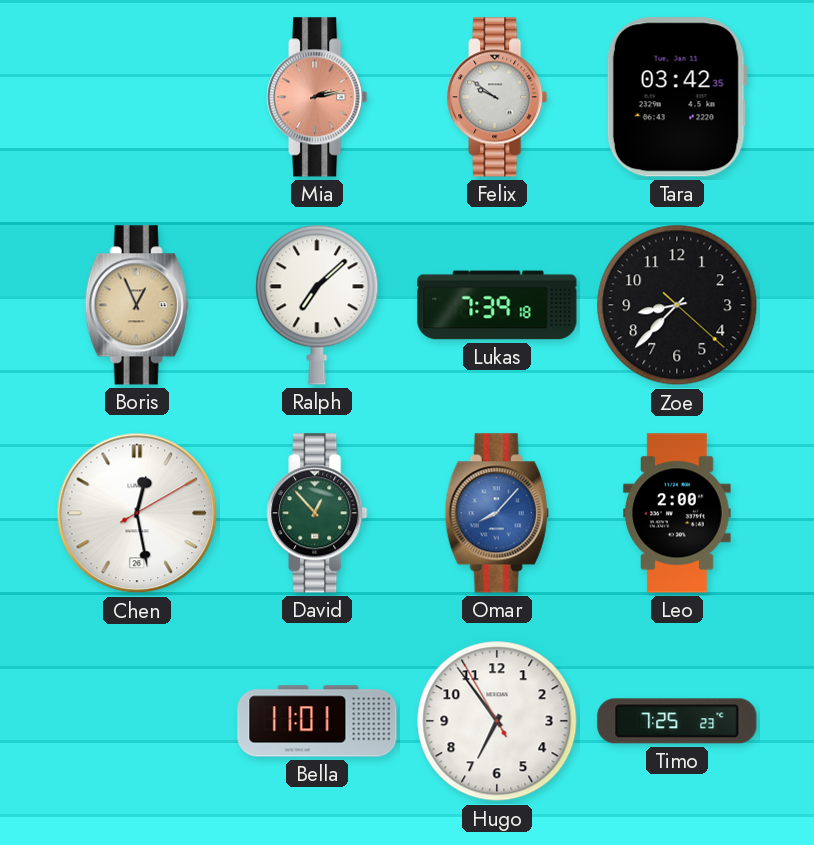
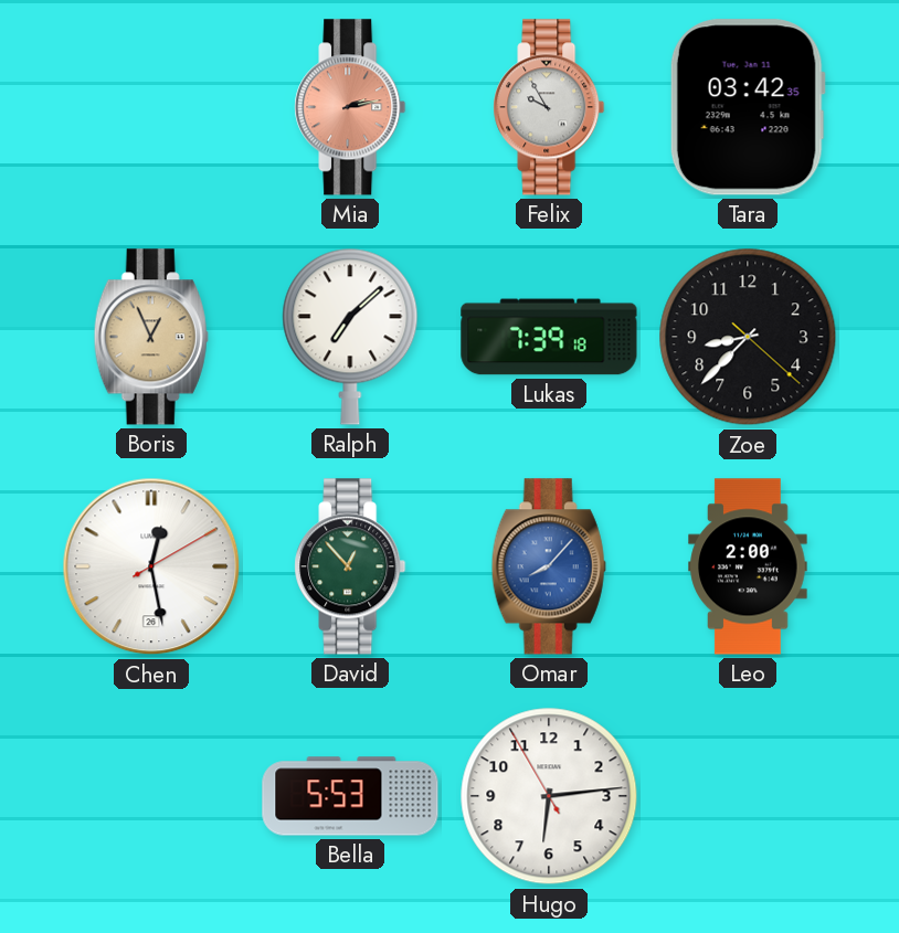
Felix: 9:51 -> 9:55 (549, 107)
Bella: 11:01 -> 5:53 (350, 796)
Hugo: 6:53 -> 6:13 (549, 796)
Timo: 7:25 -> none (677, 721)
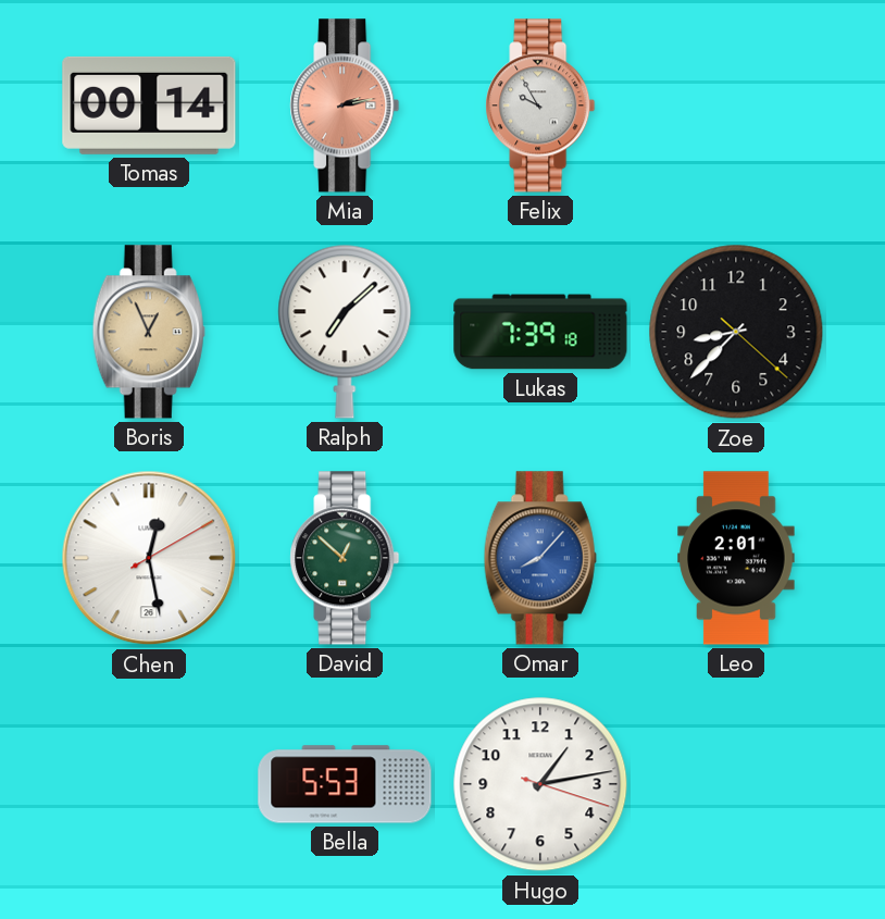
Tomas: none -> 00:14 (149, 105)
Tara: 03:42 -> none (748, 107)
David: 12:53 -> 12:52 (345, 558)
Leo: 2:00 -> 2:01 (736, 558)
Hugo: 6:13 -> 1:13 (540, 784)
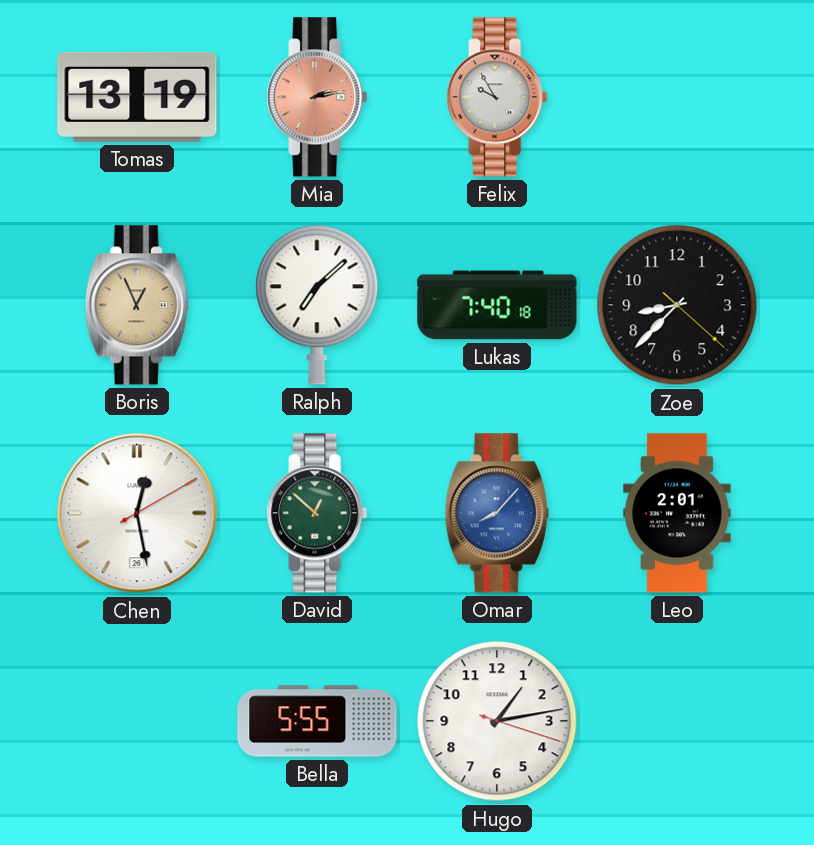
Tomas: 00:14 -> 13:19 (137, 97)
Lukas: 7:39 -> 7:40 (497, 305)
Bella: 5:53 -> 5:55 (317, 721)
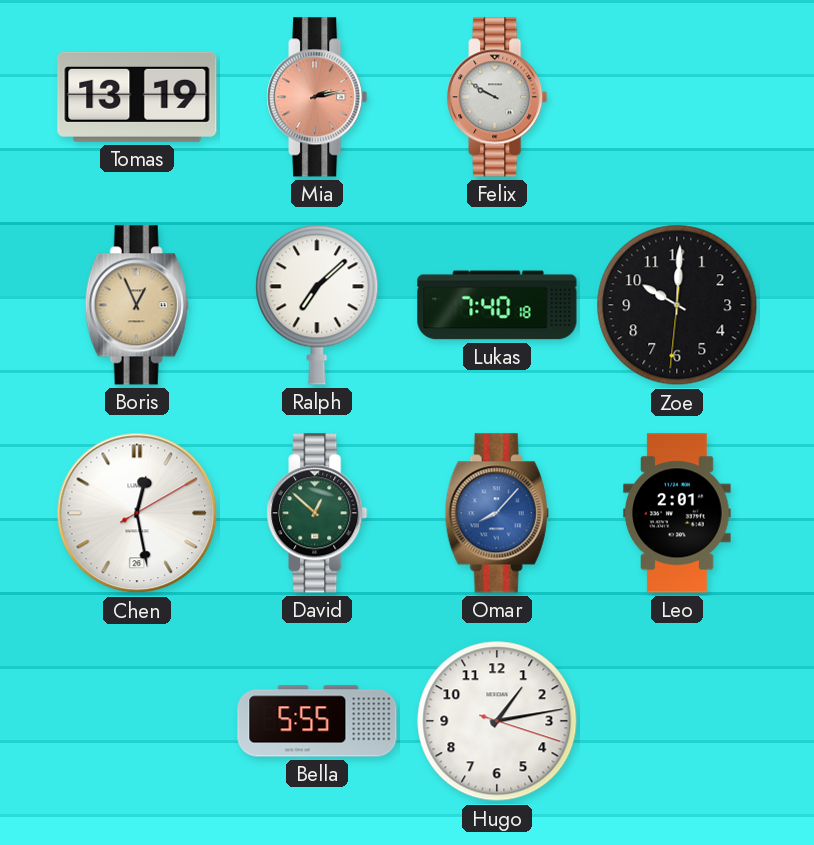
Felix: 9:55 -> 9:50 (497, 97)
Zoe: 8:37 -> 10:00 (677, 305)
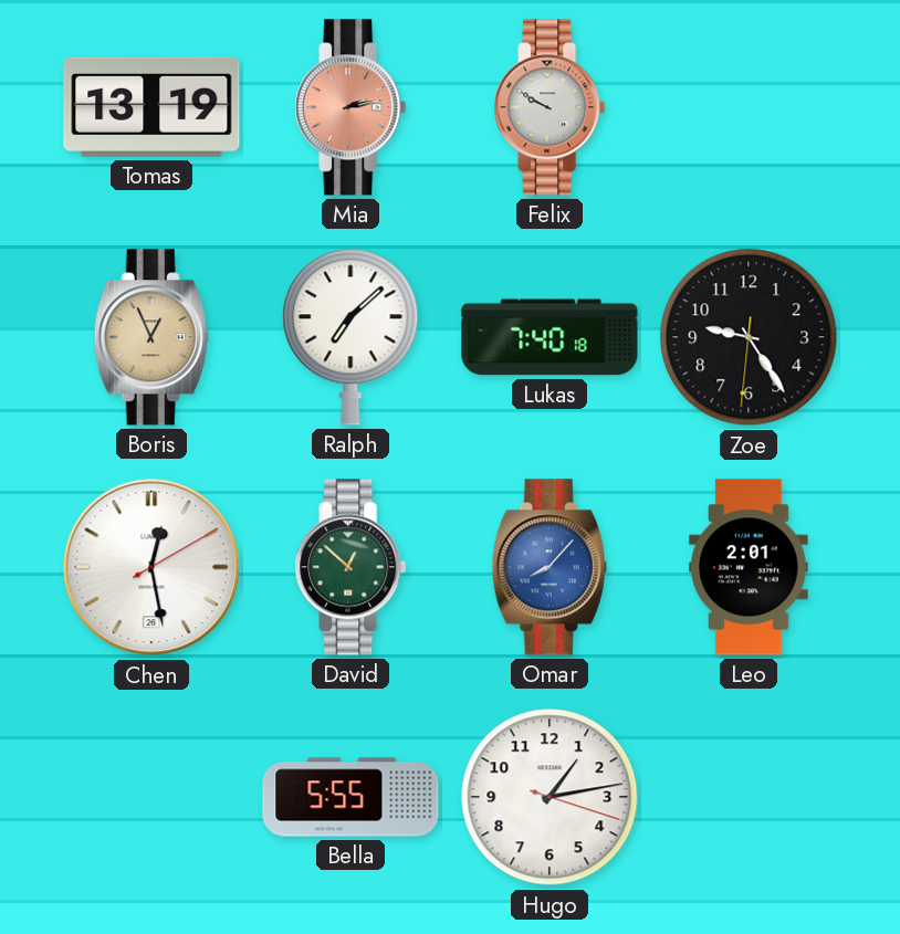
Zoe: 10:00 -> 9:24 (749, 337)
